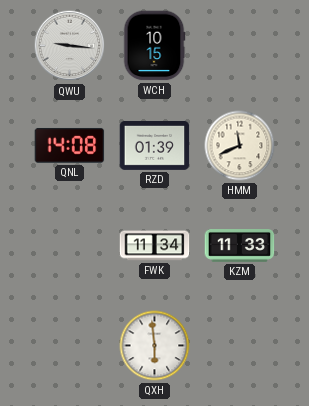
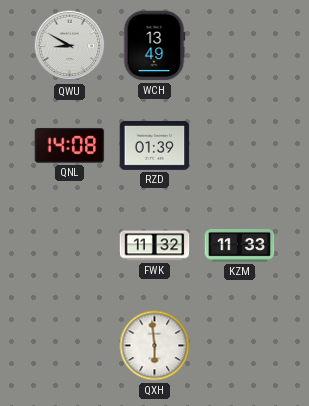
QWU: 9:16 -> 8:50 (70, 46)
WCH: 10:15 -> 13:49 (154, 46)
HMM: 11:41 -> none (240, 146)
FWK: 11:34 -> 11:32 (155, 246)
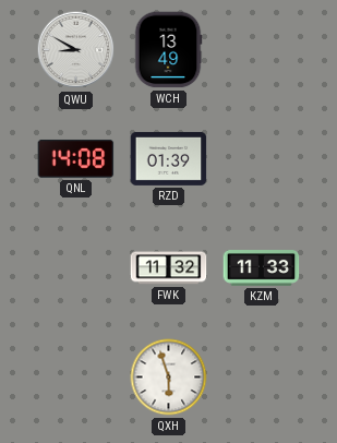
QXH: 5:59 -> 5:57 (169, 378)
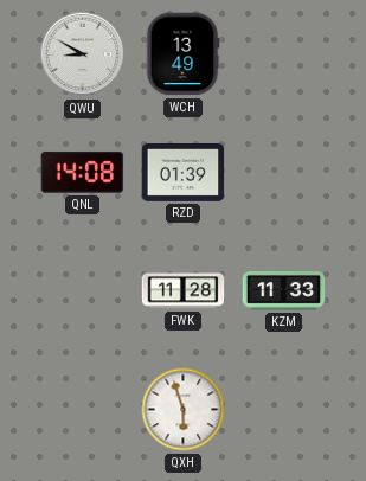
FWK: 11:32 -> 11:28 (184, 291)
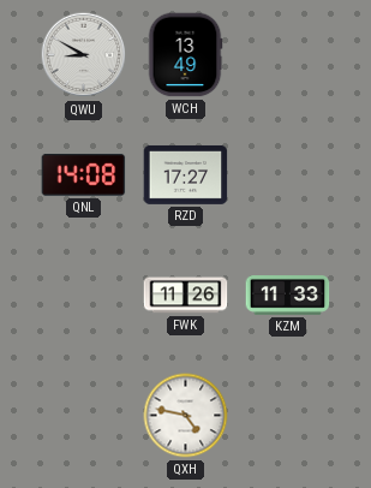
RZD: 01:39 -> 17:27 (186, 174)
FWK: 11:28 -> 11:26 (186, 296)
QXH: 5:57 -> 4:47 (186, 416)
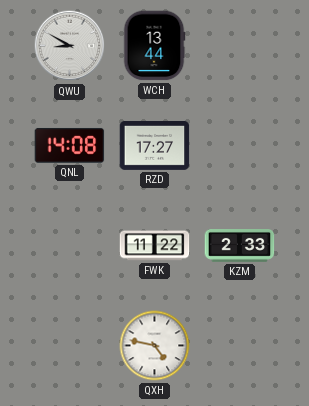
WCH: 13:49 -> 13:44 (154, 46)
FWK: 11:26 -> 11:22 (155, 246)
KZM: 11:33 -> 2:33 (240, 246)
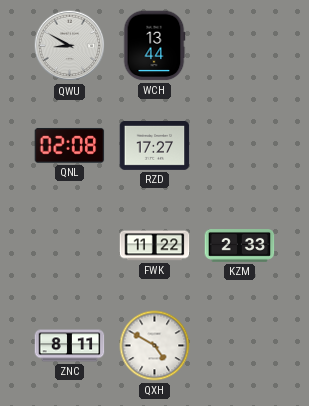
QNL: 14:08 -> 02:08 (70, 145)
ZNC: none -> 8:11 (70, 346)
QXH: 4:47 -> 4:50 (155, 346)
